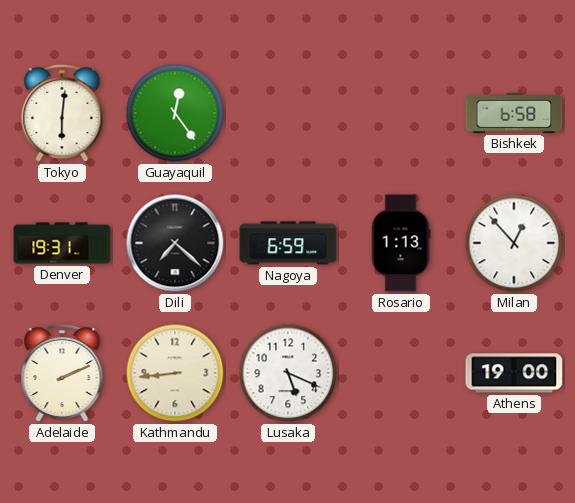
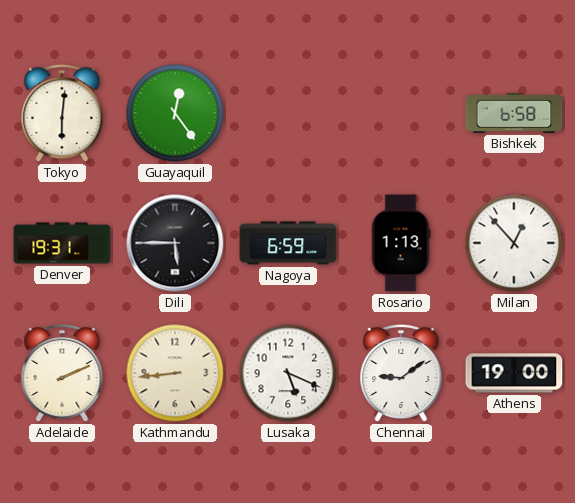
Dili: 7:22 -> 5:45 (175, 243)
Chennai: none -> 9:09 (401, 373)
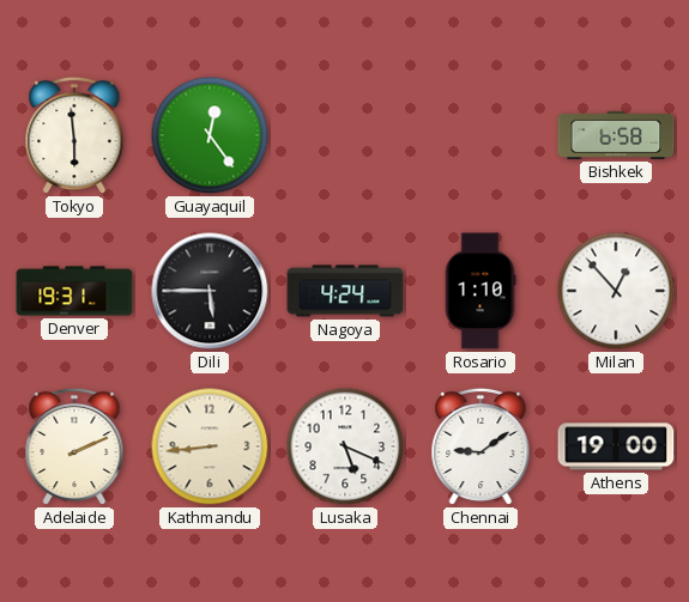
Tokyo: 6:01 -> 5:59 (74, 135)
Nagoya: 6:59 -> 4:24 (345, 291)
Rosario: 1:13 -> 1:10 (481, 291)
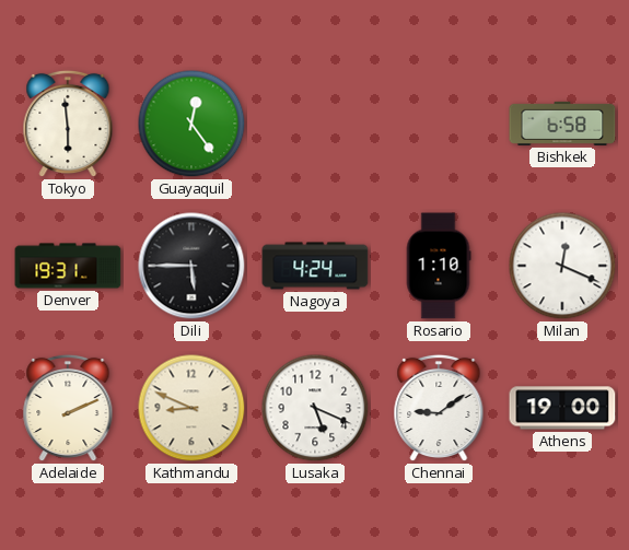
Milan: 12:53 -> 12:19 (562, 266)
Kathmandu: 8:44 -> 8:49 (191, 408)
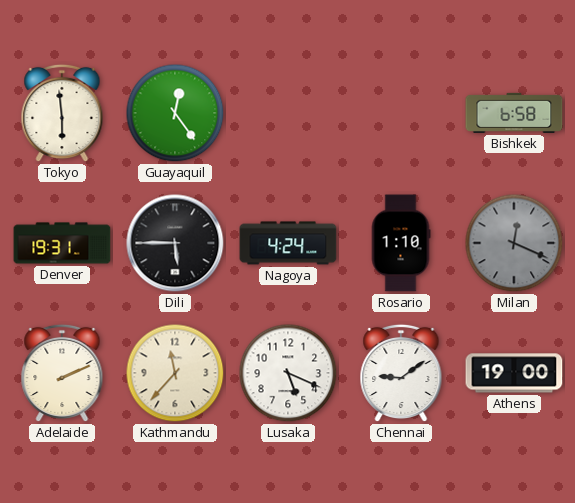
Milan dial: white -> grey (514, 243)
Kathmandu: 8:49 -> 11:37 (175, 373)
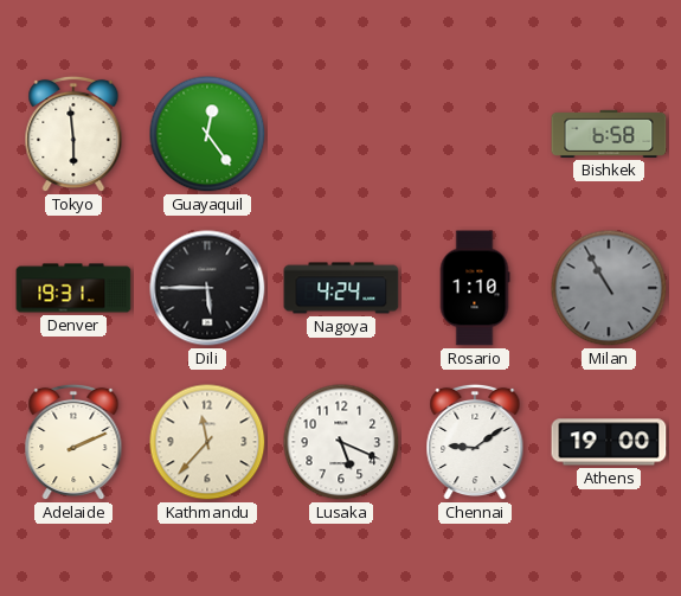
Milan: 12:19 -> 10:55 (609, 288)
